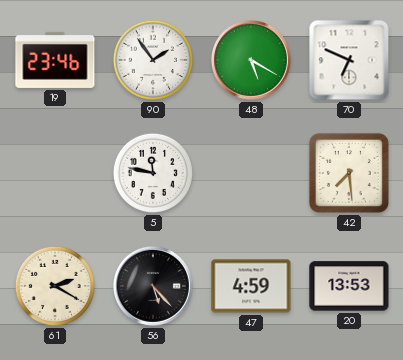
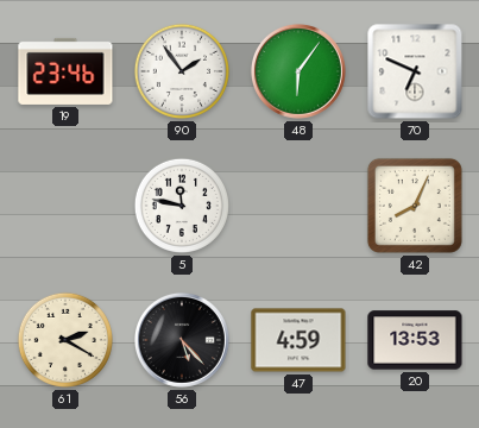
48: 5:20 -> 6:06 (298, 71)
42: 7:29 -> 8:04 (415, 206)
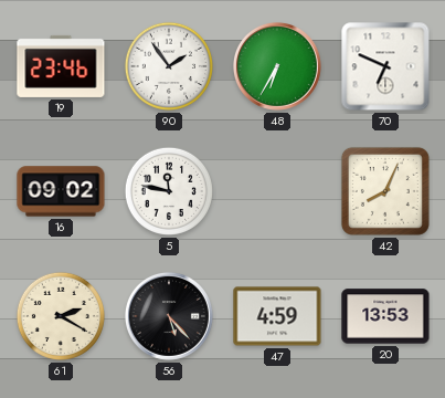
48: 6:06 -> 6:35 (277, 66)
16: none -> 09:02 (61, 191)
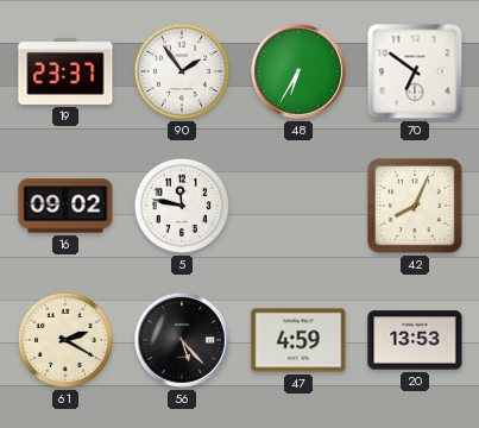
19: 23:46 -> 23:37 (65, 71)
70: 6:49 -> 6:51 (415, 71)
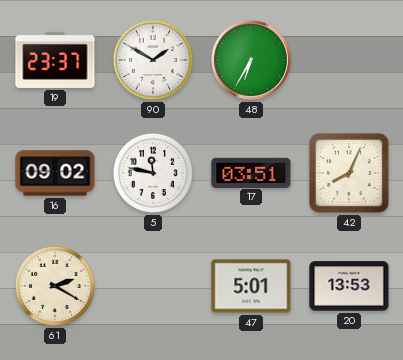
90: 1:54 -> 1:50 (153, 60)
70: 6:51 -> none (415, 71)
17: none -> 03:51 (251, 172)
56: 5:23 -> none (182, 340)
47: 4:59 -> 5:01 (251, 286)
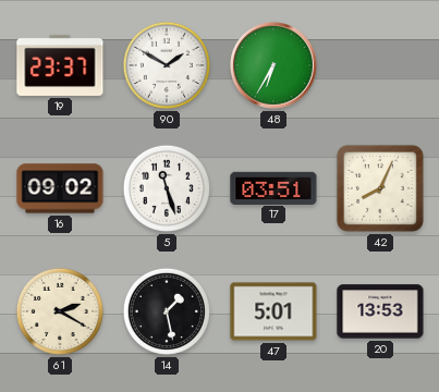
5: 11:47 -> 11:27 (167, 188)
14: none -> 1:28 (167, 311)
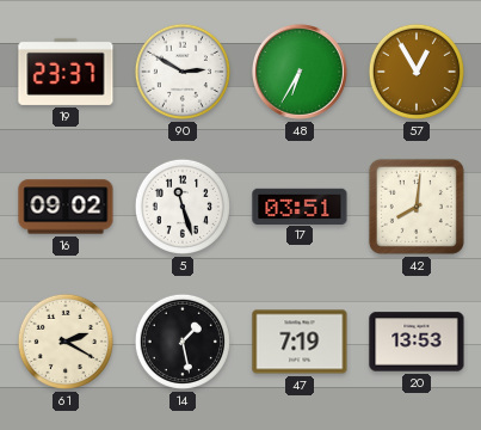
90: 1:50 -> 2:50 (183, 72)
57: none -> 12:55 (417, 72)
42: 8:04 -> 8:01 (417, 207)
47: 5:01 -> 7:19 (300, 342)
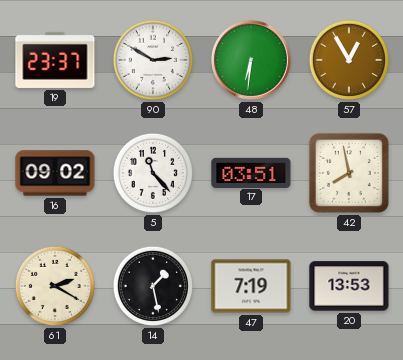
48: 6:35 -> 6:31 (251, 60)
5: 11:27 -> 11:23 (153, 173)
42: 8:01 -> 7:58 (349, 173)
